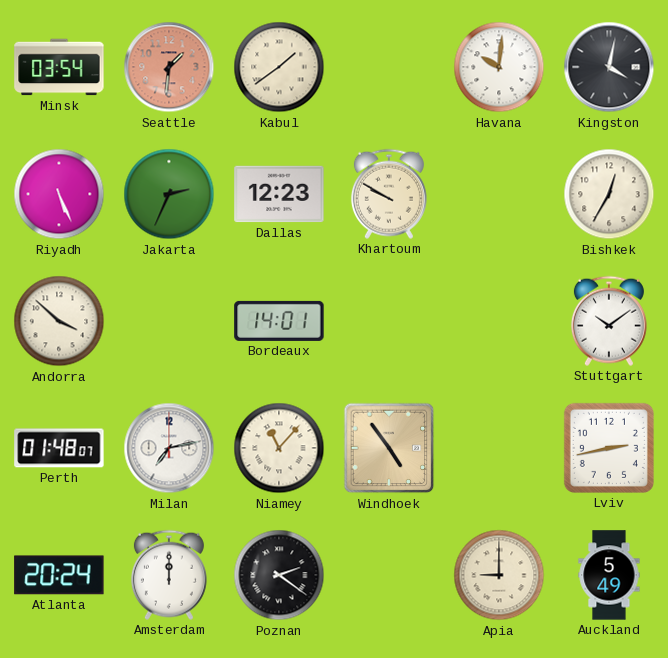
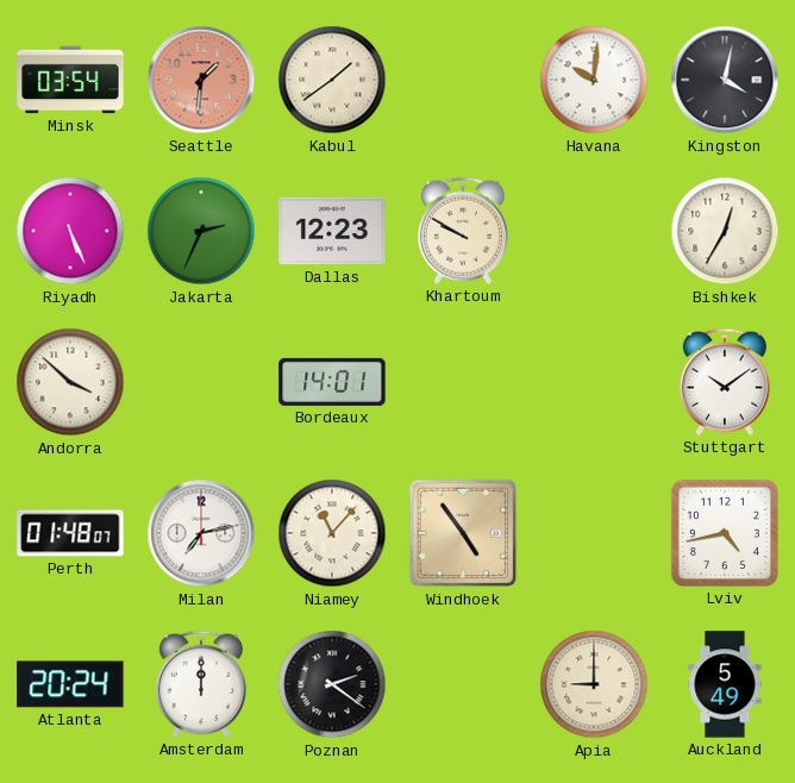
Lviv: 2:43 -> 4:43 (725, 533)
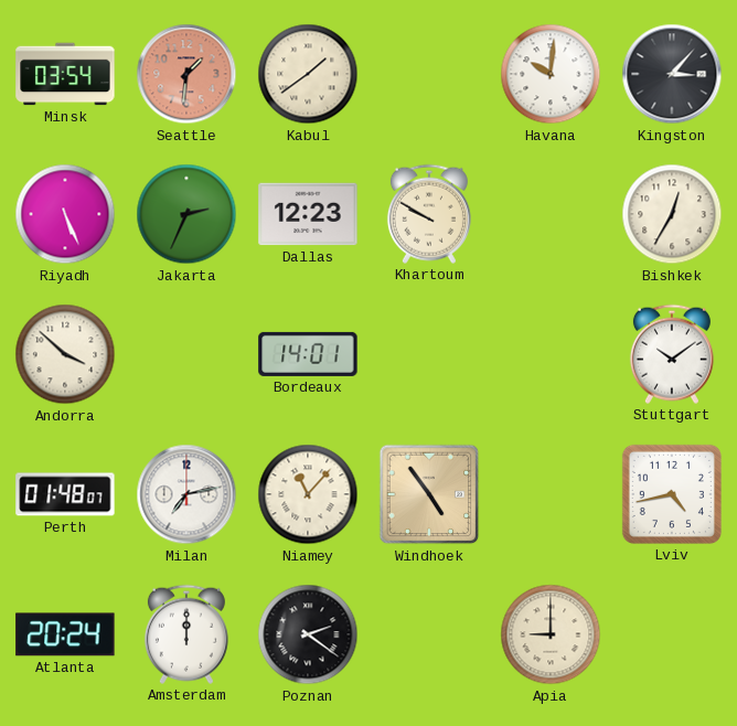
Kingston: 4:02 -> 3:07 (672, 74)
Auckland: 5:49 -> none (725, 684)
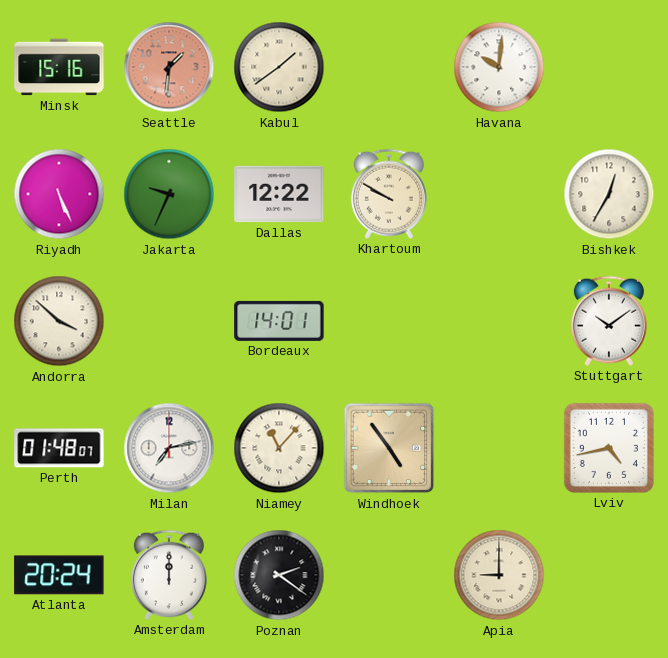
Minsk: 03:54 -> 15:16 (59, 67)
Kingston: 3:07 -> none (672, 74)
Jakarta: 2:34 -> 9:34 (169, 194)
Dallas: 12:23 -> 12:22 (279, 194)
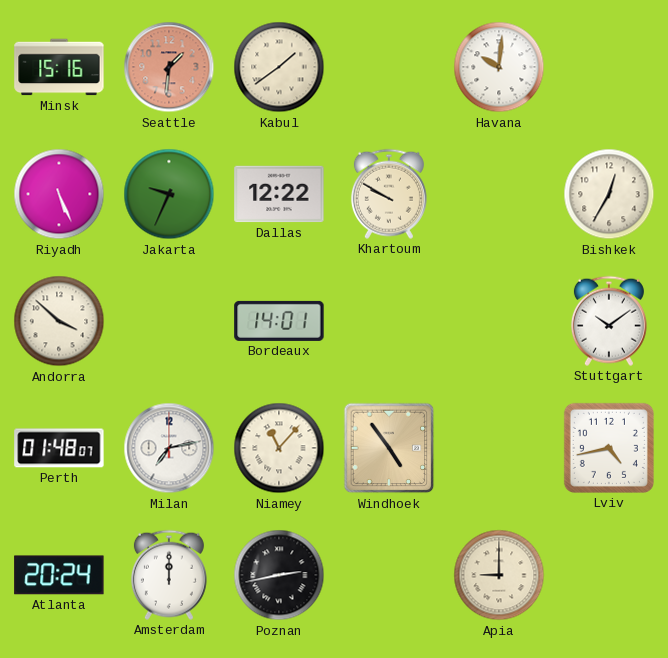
Poznan: 2:21 -> 2:43 (279, 575)
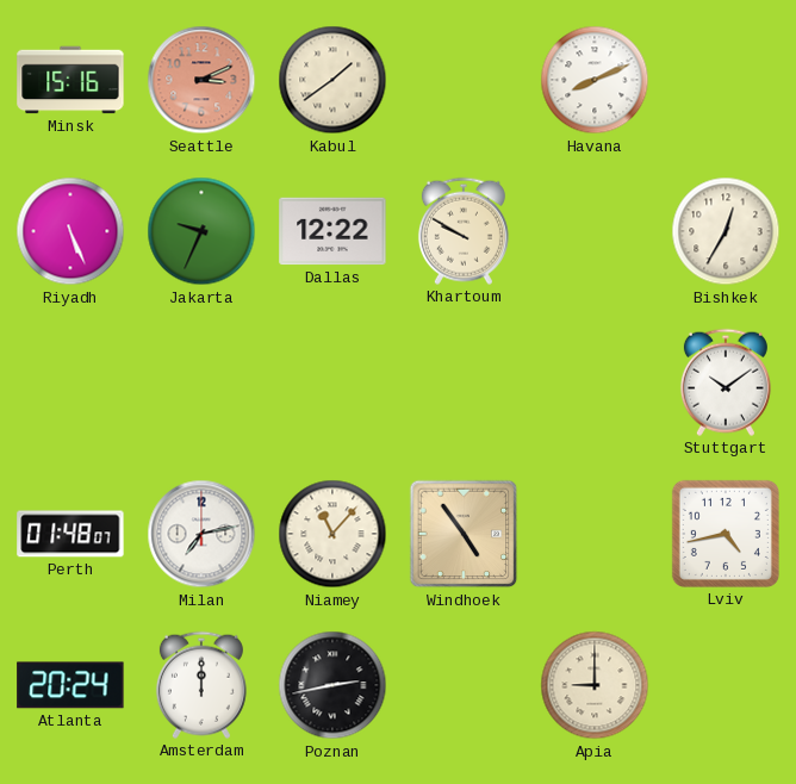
Seattle: 1:31 -> 3:11 (201, 80)
Havana: 10:01 -> 8:11 (595, 80)
Andorra: 3:52 -> none (59, 321)
Bordeaux: 14:01 -> none (279, 321)
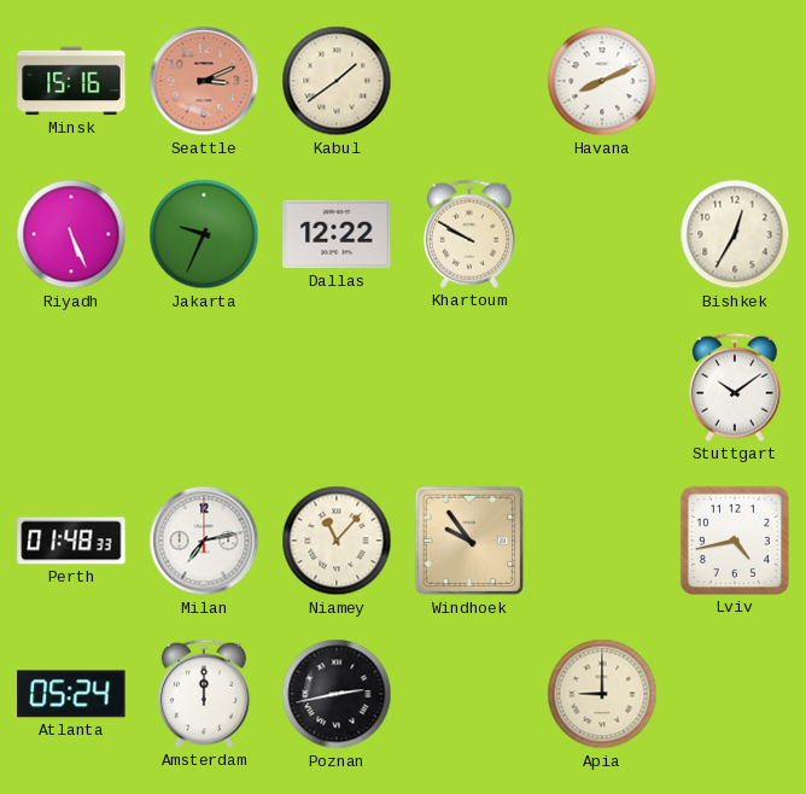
Perth: 01:48:07 -> 01:48:33 (71, 541)
Windhoek: 4:54 -> 9:54 (469, 541)
Atlanta: 20:24 -> 05:24 (71, 694)
